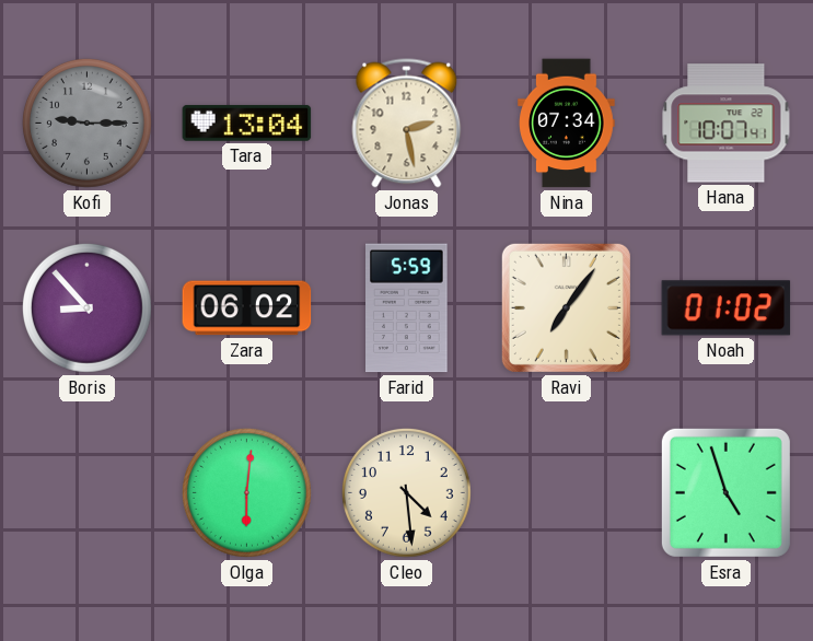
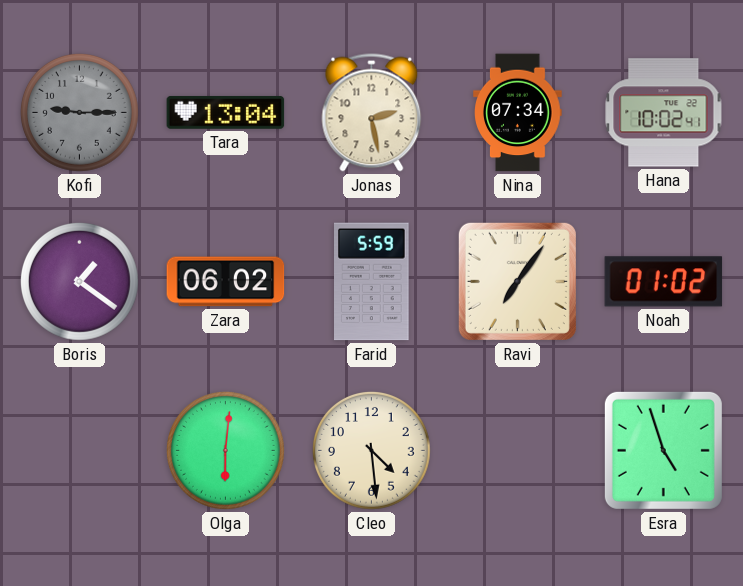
Hana: 10:07 -> 10:02 (664, 113)
Boris: 8:53 -> 1:21 (79, 281)
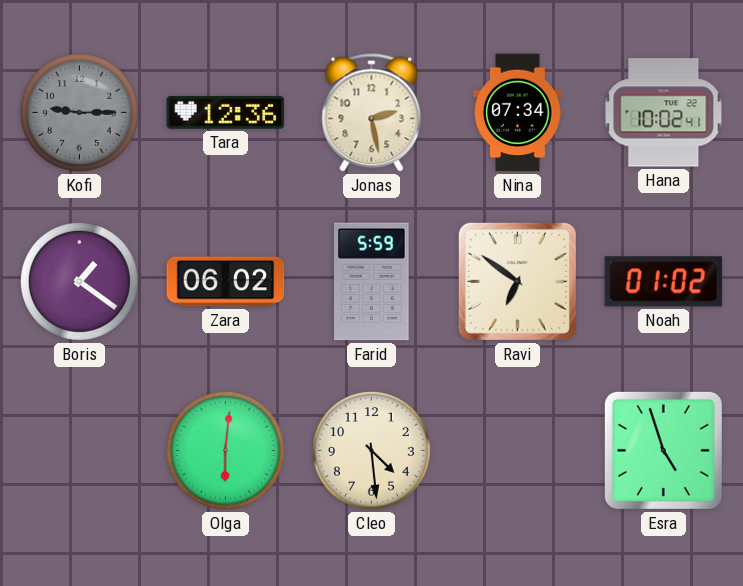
Tara: 13:04 -> 12:36 (226, 112)
Ravi: 7:06 -> 6:51 (517, 281)
